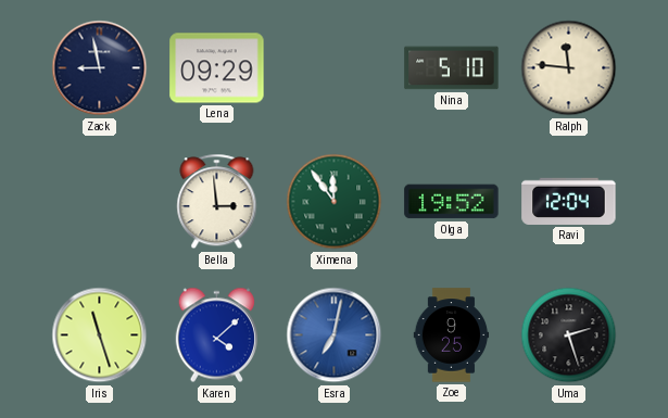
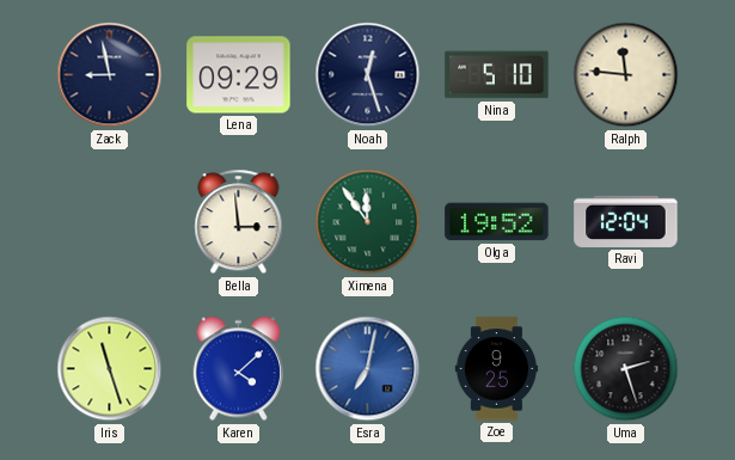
Noah: none -> 12:27 (368, 75)
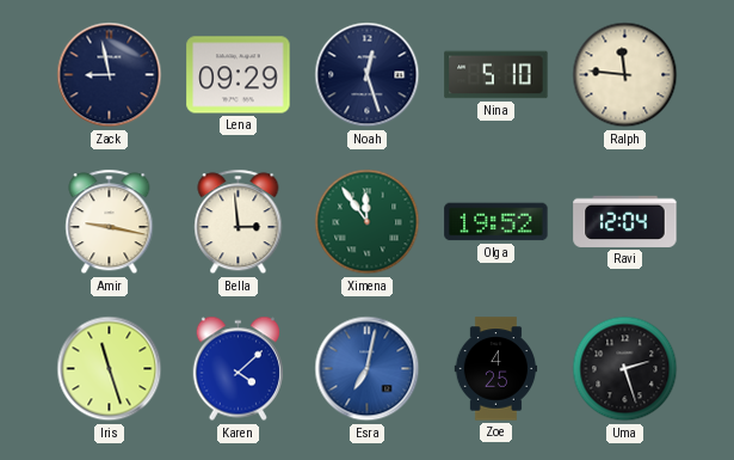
Amir: none -> 9:17 (110, 222)
Zoe: 9:25 -> 4:25 (496, 369)
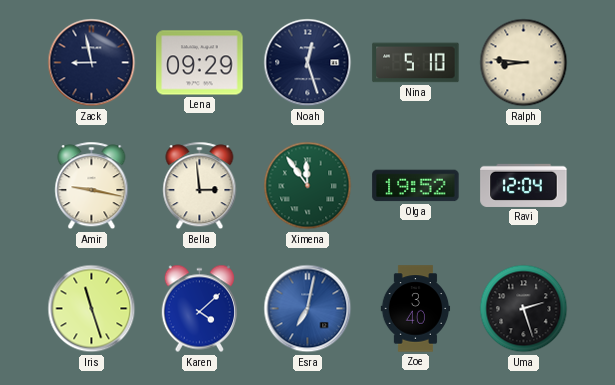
Ralph: 11:46 -> 8:46 (524, 63)
Zoe: 4:25 -> 3:40 (416, 309)
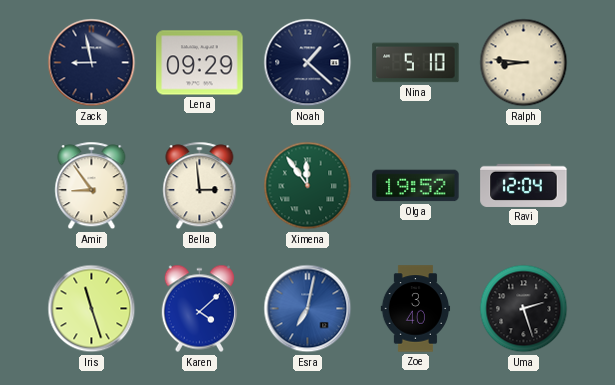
Noah: 12:27 -> 1:22 (308, 63)
Amir: 9:17 -> 8:54 (92, 186)
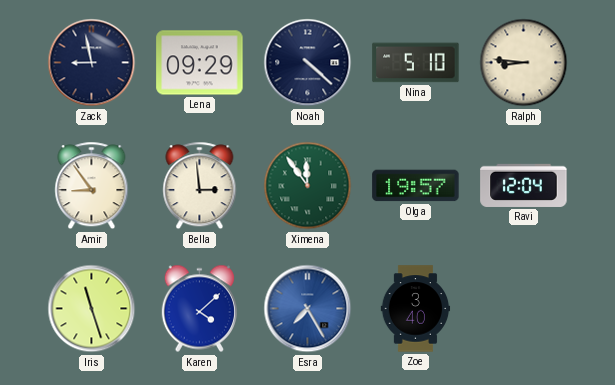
Noah: 1:22 -> 4:22 (308, 63)
Olga: 19:52 -> 19:57 (416, 186)
Esra: 7:02 -> 7:25 (308, 309)
Uma: 2:27 -> none (524, 309)
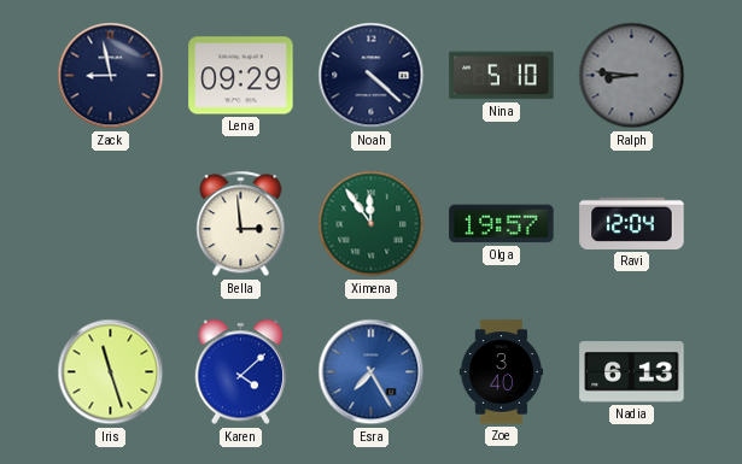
Ralph dial: cream -> grey (632, 76)
Amir: 8:54 -> none (92, 186)
Nadia: none -> 6:13 (632, 372)
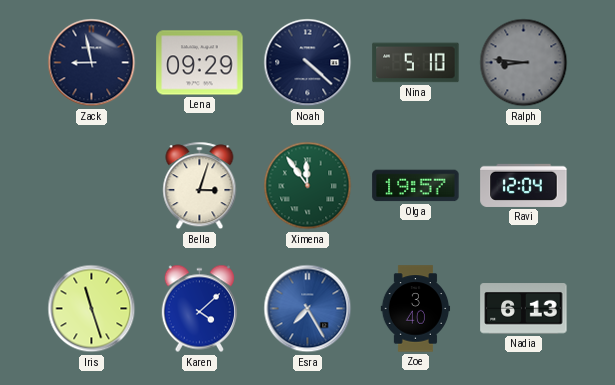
Bella: 2:59 -> 3:03 (200, 186)
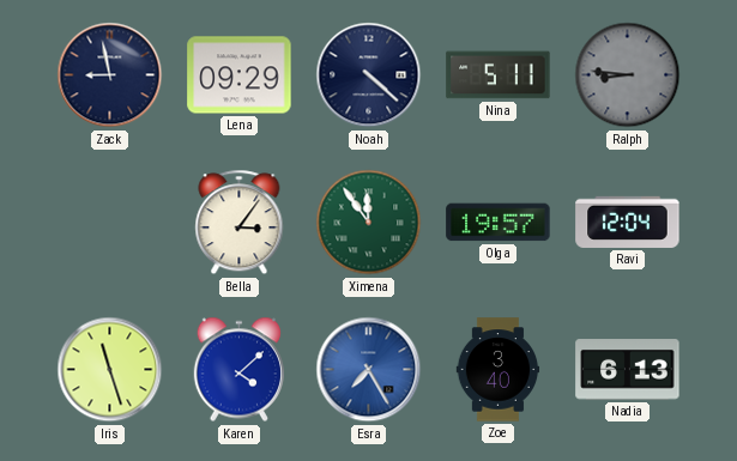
Nina: 5:10 -> 5:11 (499, 75)
Bella: 3:03 -> 3:06 (240, 223)
